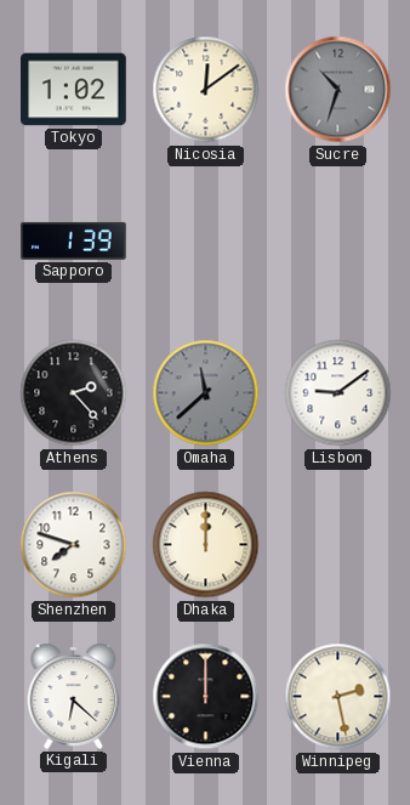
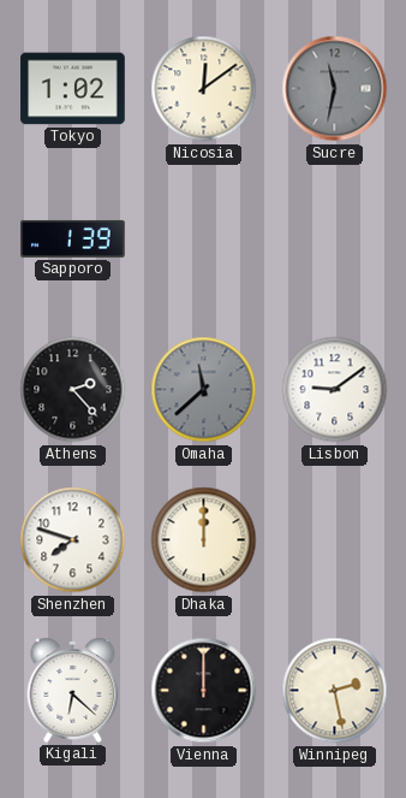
Sucre: 10:33 -> 11:32 (335, 89)
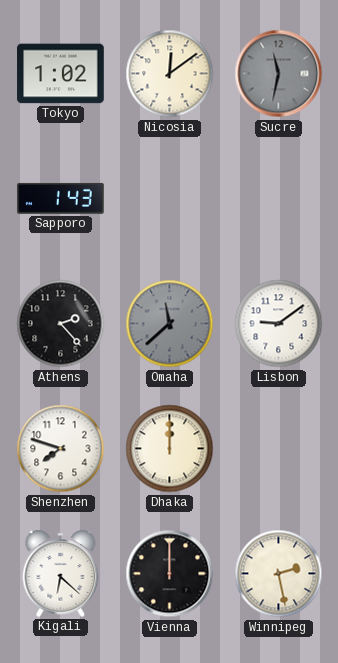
Sapporo: 1:39 -> 1:43 (61, 198)
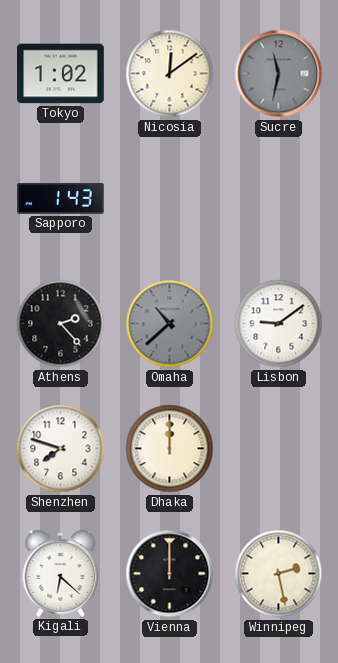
Omaha: 11:38 -> 10:38 (170, 324)
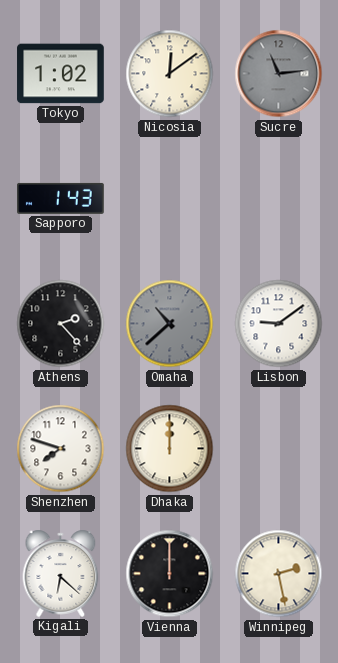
Sucre: 11:32 -> 11:14 (279, 74)
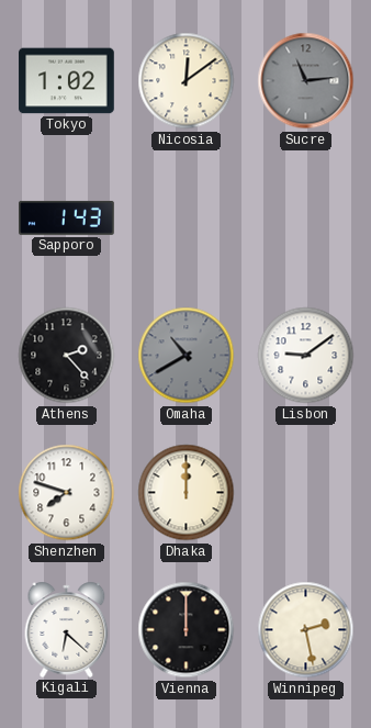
Omaha: 10:38 -> 10:40 (187, 356)
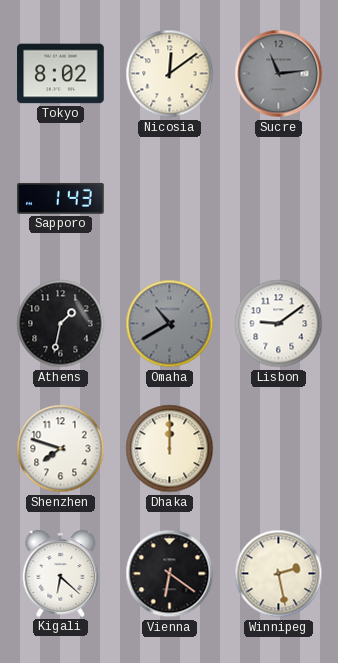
Tokyo: 1:02 -> 8:02 (61, 74)
Athens: 2:23 -> 1:32 (61, 324)
Vienna: 12:00 -> 6:21 (170, 574)
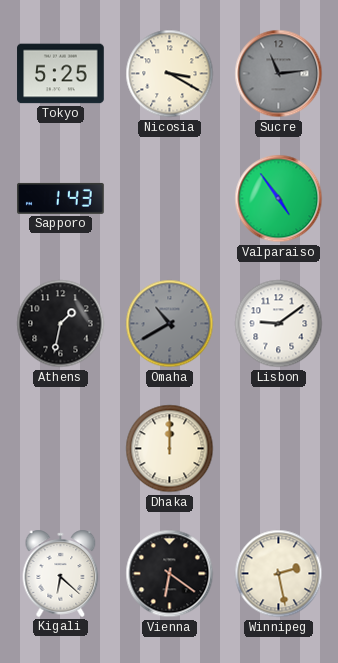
Tokyo: 8:02 -> 5:25 (61, 74)
Nicosia: 12:09 -> 3:20 (170, 74)
Valparaiso: none -> 4:54 (279, 199)
Shenzhen: 7:48 -> none (61, 449)
